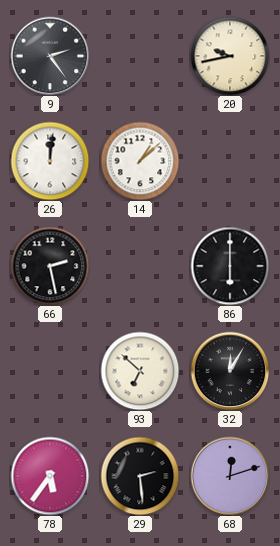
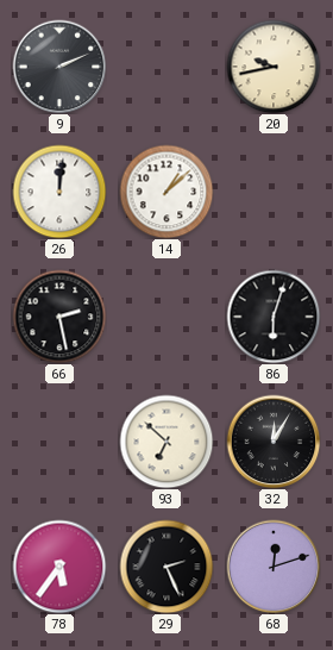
9: 2:24 -> 2:11 (59, 67)
86: 6:00 -> 6:03 (274, 317)
29: 2:29 -> 2:26 (166, 567)
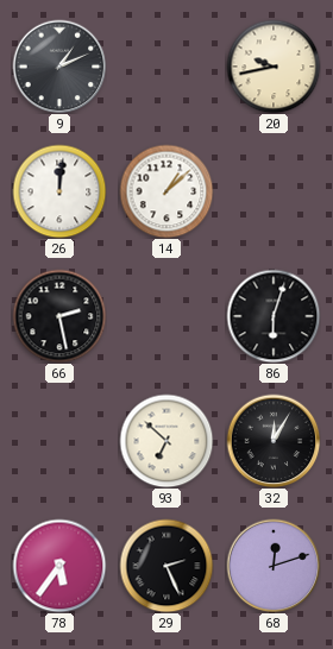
9: 2:11 -> 1:11 (59, 67)
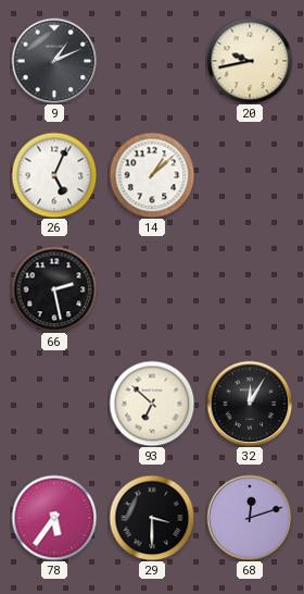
26: 12:01 -> 5:04 (54, 175)
86: 6:03 -> none (274, 316)
29: 2:26 -> 3:30 (152, 518)
